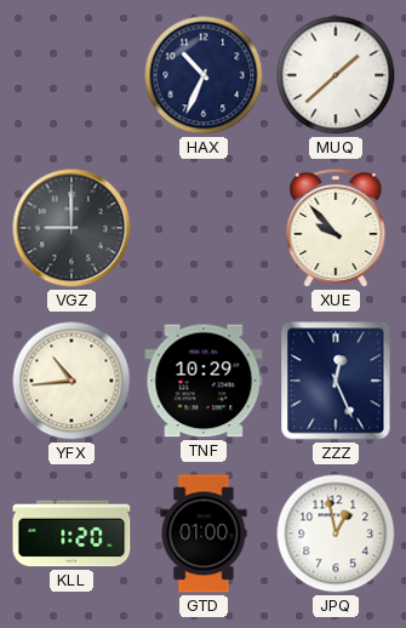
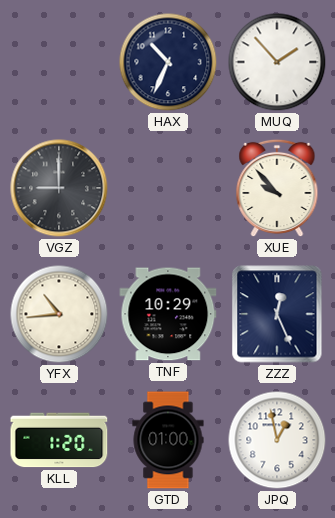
MUQ: 1:38 -> 1:53 (277, 62)
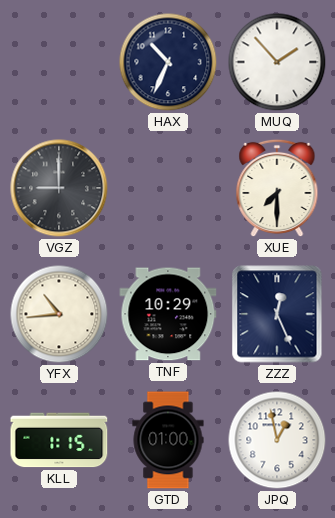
XUE: 9:53 -> 7:30 (277, 188)
KLL: 1:20 -> 1:15 (59, 440)
